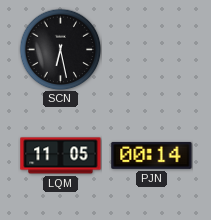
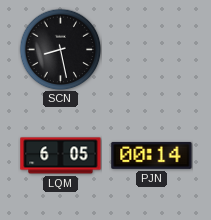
SCN: 6:28 -> 8:28 (60, 49)
LQM: 11:05 -> 6:05 (61, 156)
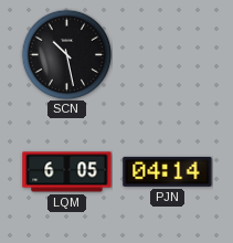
SCN: 8:28 -> 10:28 (66, 54)
PJN: 00:14 -> 04:14 (168, 171)
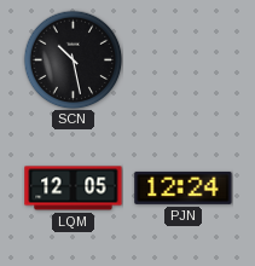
LQM: 6:05 -> 12:05 (74, 189)
PJN: 04:14 -> 12:24 (184, 187)
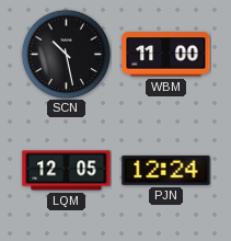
WBM: none -> 11:00 (166, 55)
